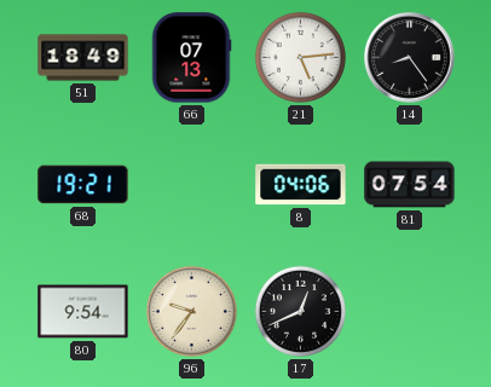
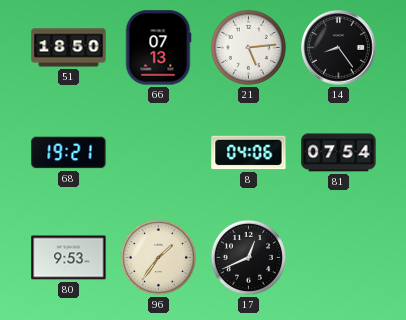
51: 18:49 -> 18:50 (69, 48)
80: 9:54 -> 9:53 (69, 258)
96: 9:36 -> 1:36 (158, 257)
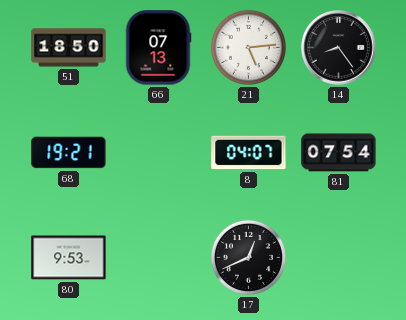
8: 04:06 -> 04:07 (249, 153)
96: 1:36 -> none (158, 257)
